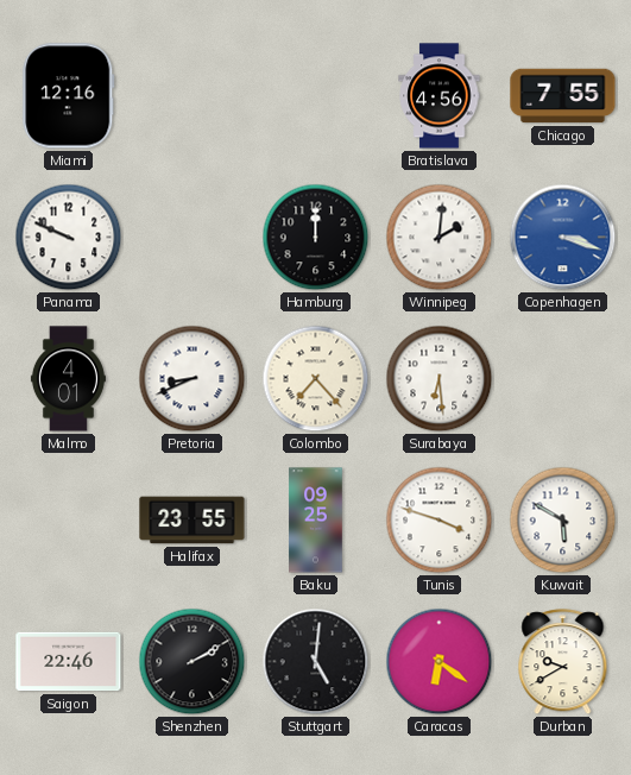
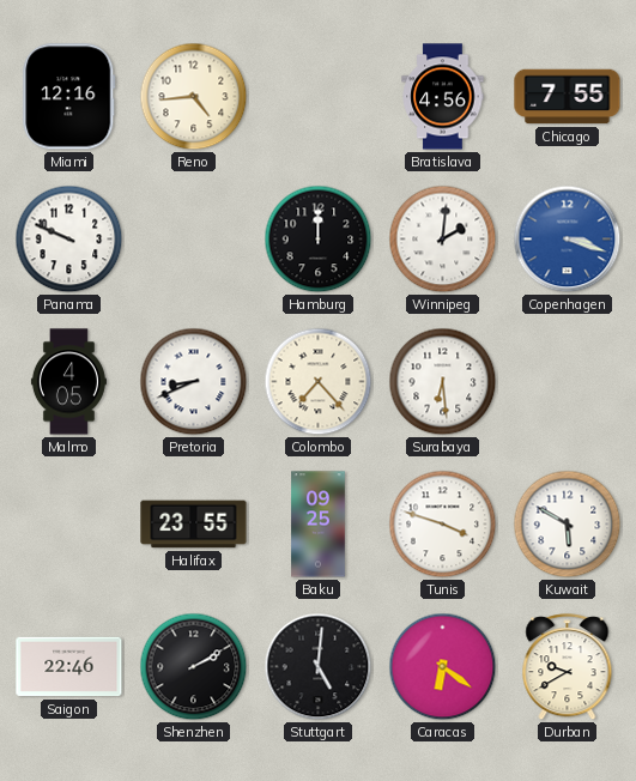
Reno: none -> 4:44 (194, 97)
Malmo: 4:01 -> 4:05 (68, 382)
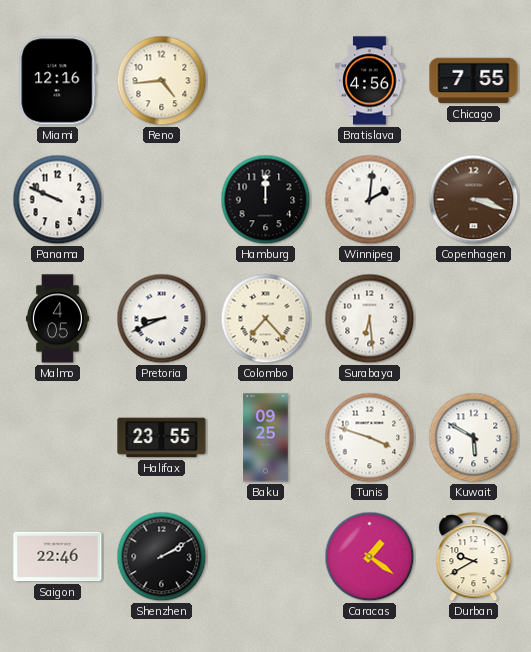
Copenhagen dial: blue -> brown (474, 200)
Stuttgart: 5:01 -> none (319, 667)
Caracas: 6:21 -> 1:21 (370, 557)
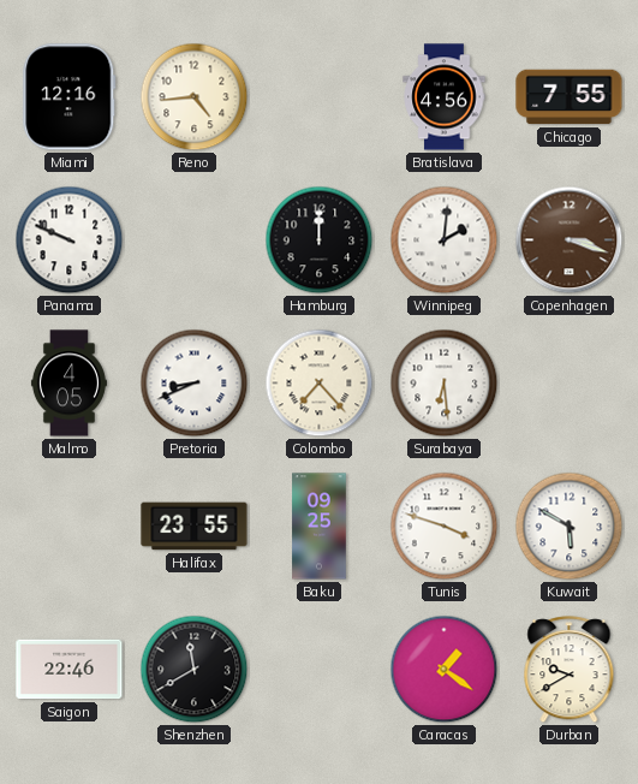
Shenzhen: 2:10 -> 11:40 (195, 670)
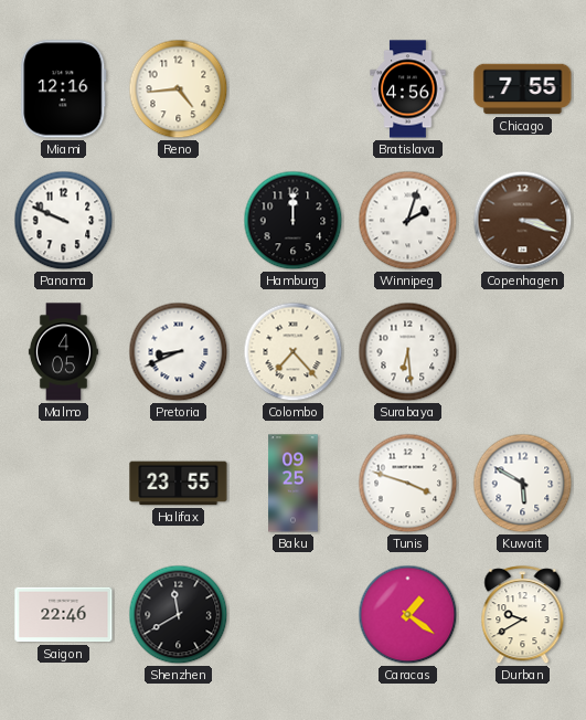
Winnipeg: 2:01 -> 2:03 (408, 221)
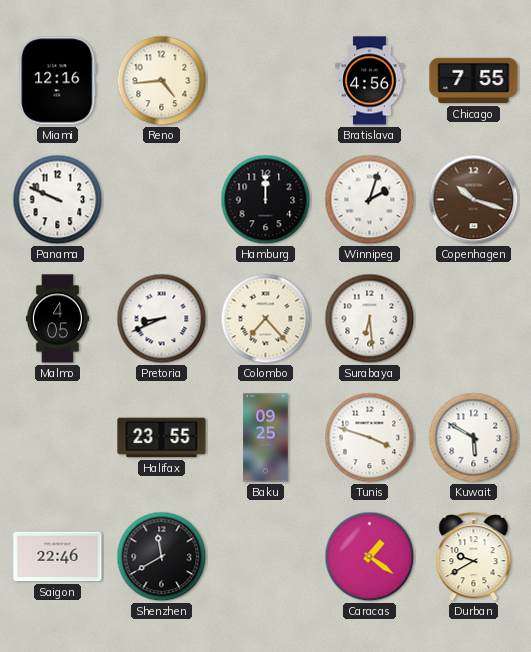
Copenhagen: 3:18 -> 10:18 (474, 200)
